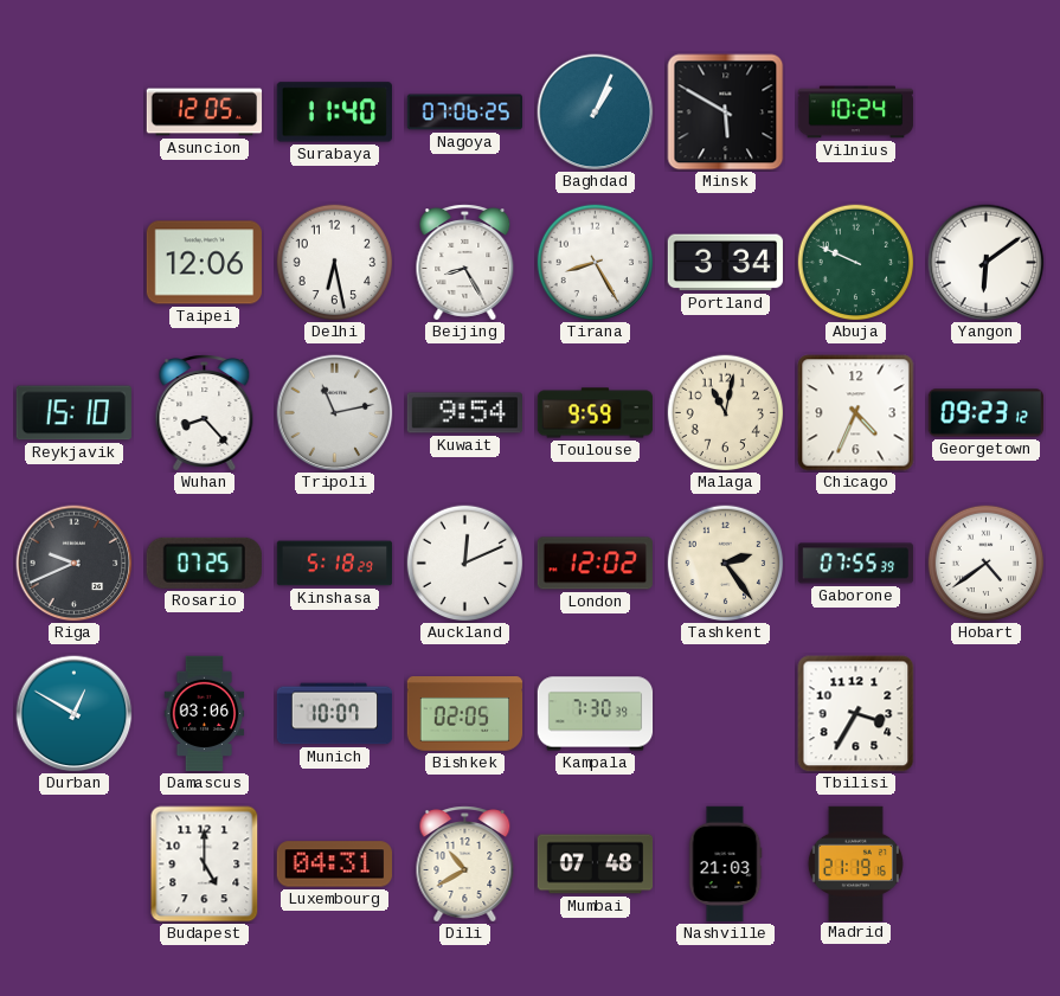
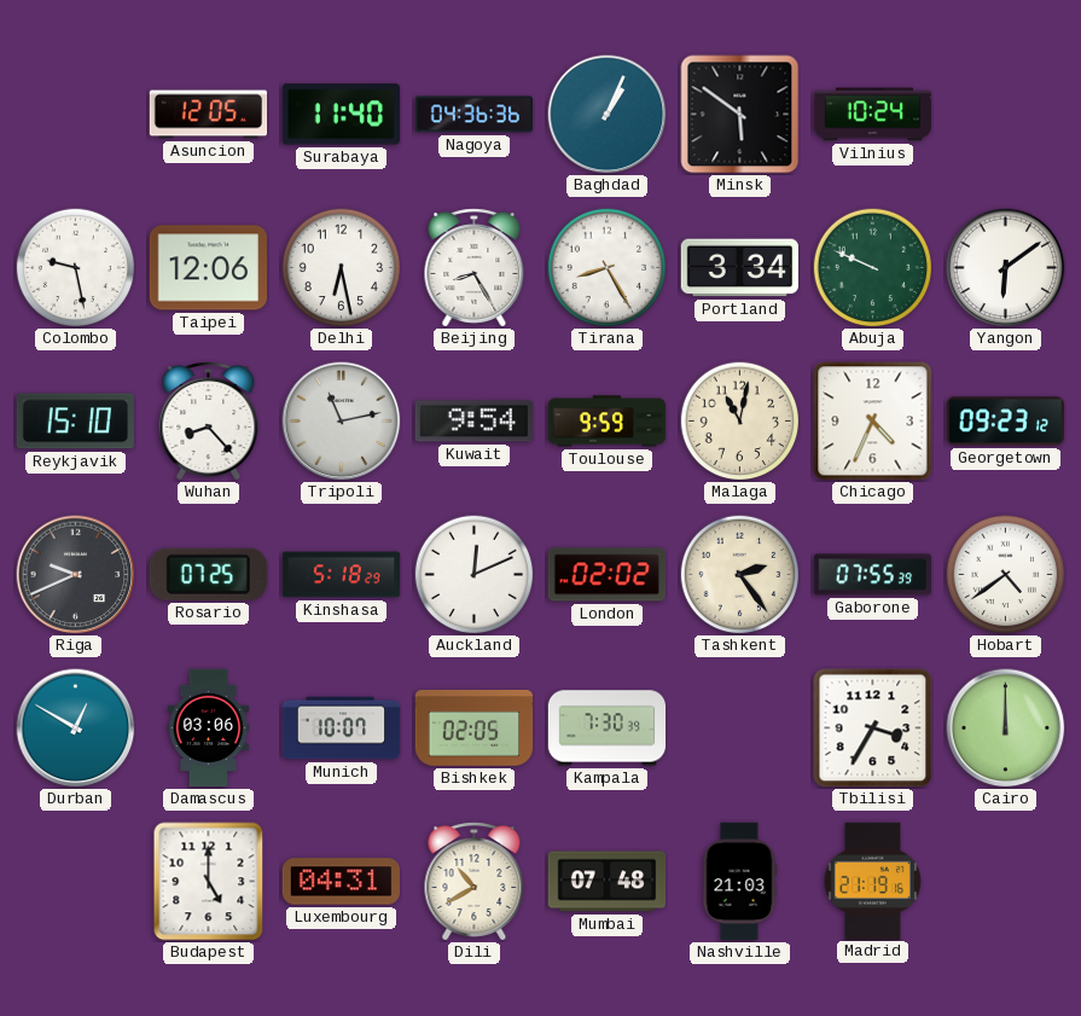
Nagoya: 07:06 -> 04:36 (473, 115)
Minsk: 5:50 -> 5:51 (740, 115)
Colombo: none -> 9:28 (76, 268)
London: 12:02 -> 02:02 (606, 575)
Cairo: none -> 12:00 (1006, 728)
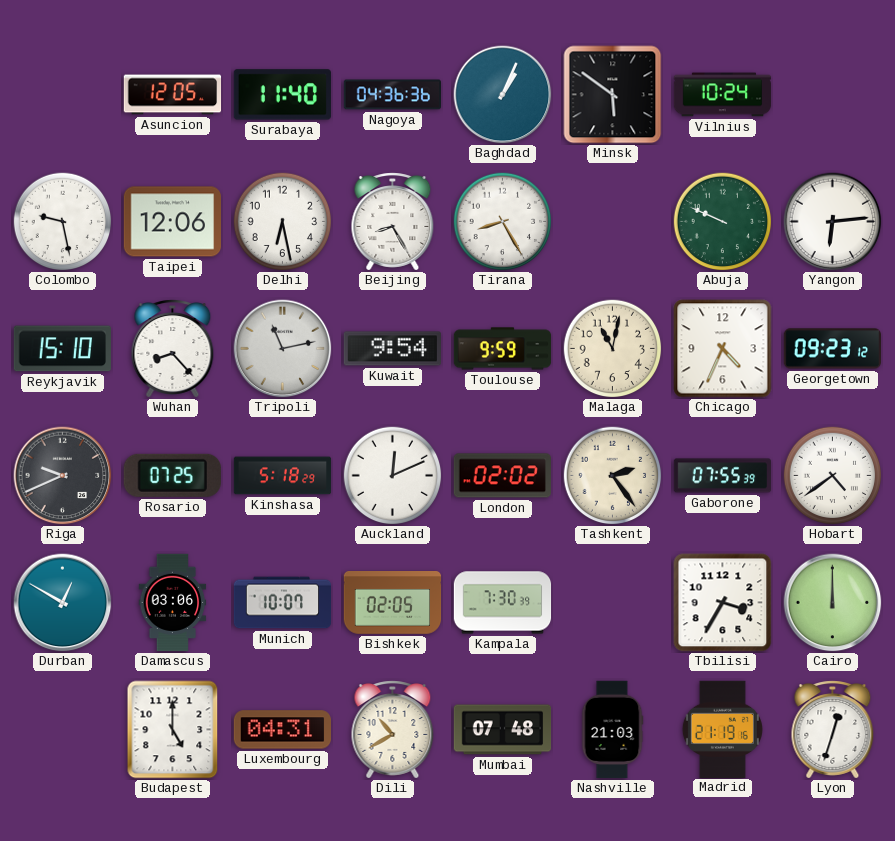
Portland: 3:34 -> none (739, 268)
Yangon: 6:09 -> 6:14 (833, 222)
Lyon: none -> 12:33 (833, 730)
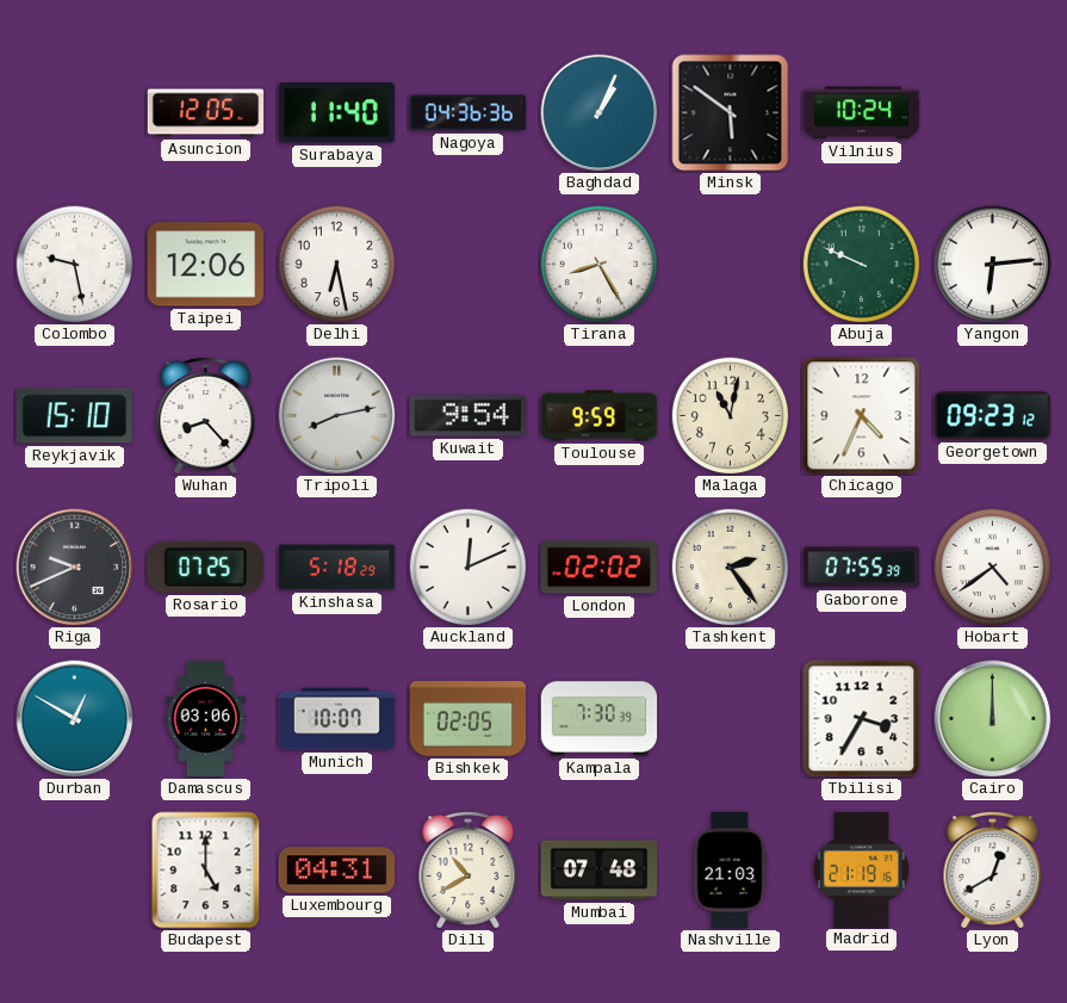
Beijing: 8:25 -> none (393, 222)
Tripoli: 11:13 -> 8:13 (337, 416)
Lyon: 12:33 -> 12:40 (993, 871)
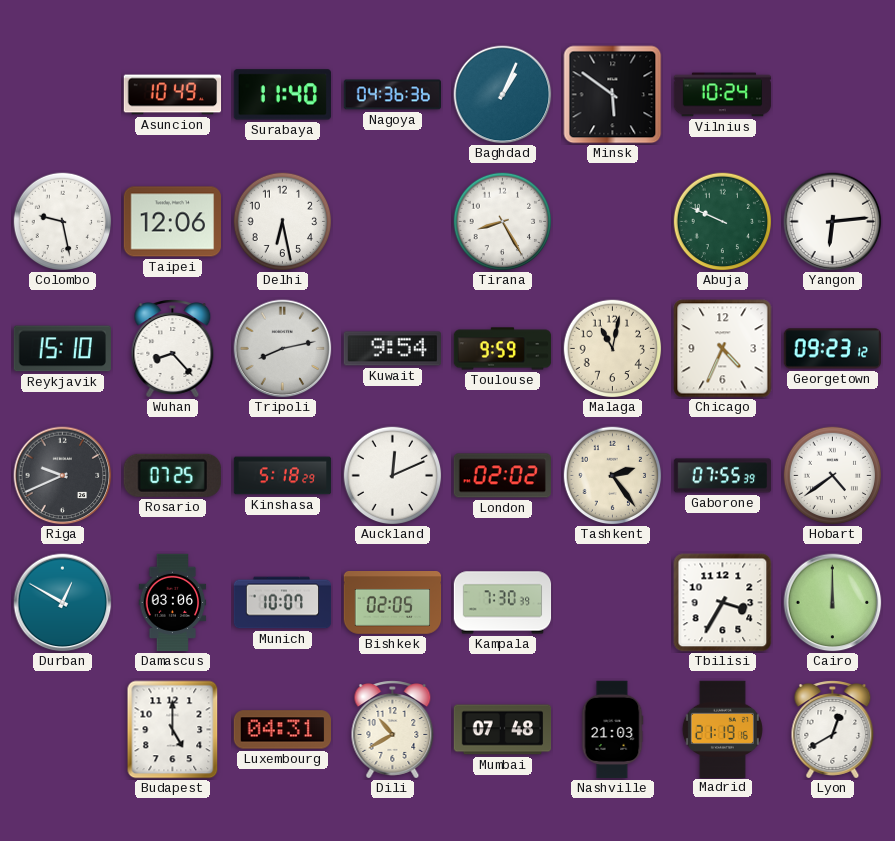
Asuncion: 12:05 -> 10:49 (173, 95)
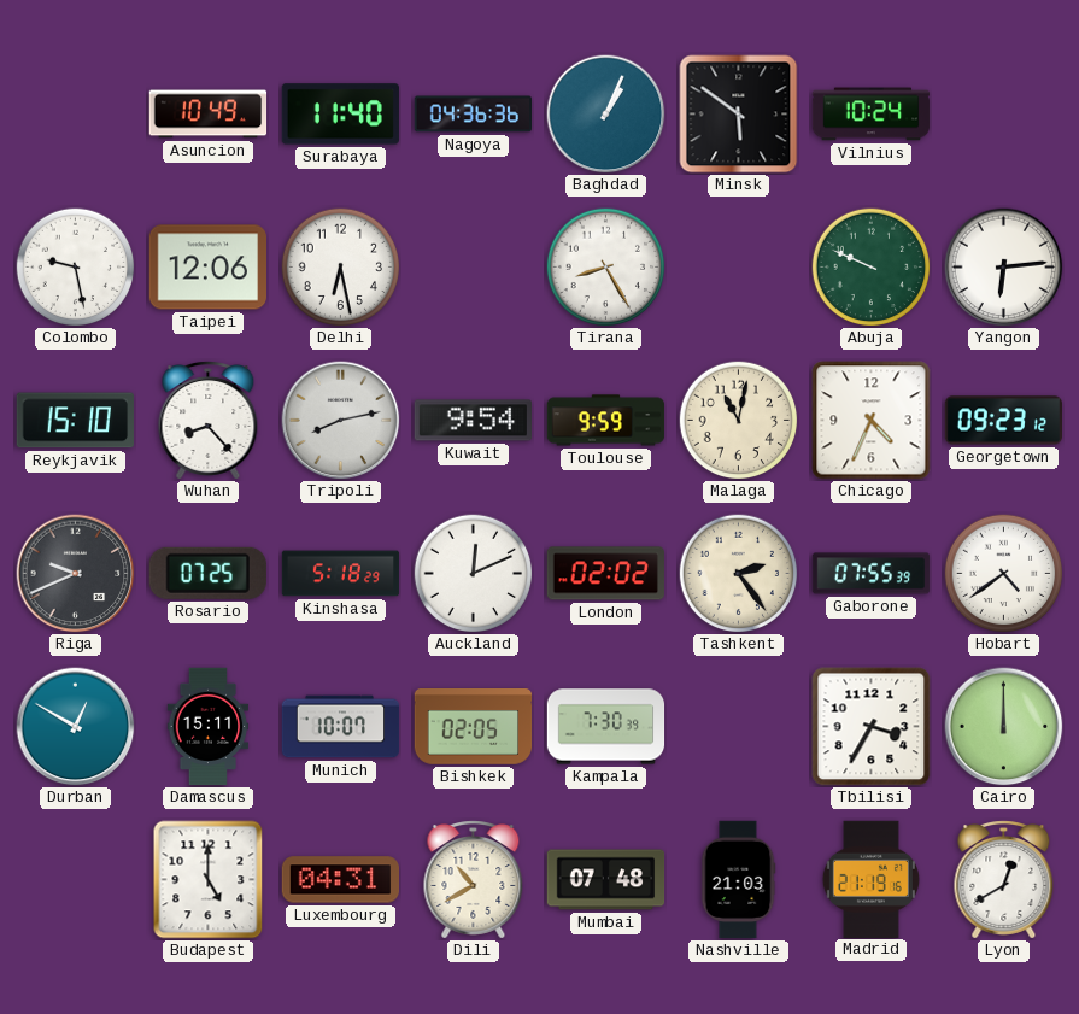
Damascus: 03:06 -> 15:11 (209, 727)
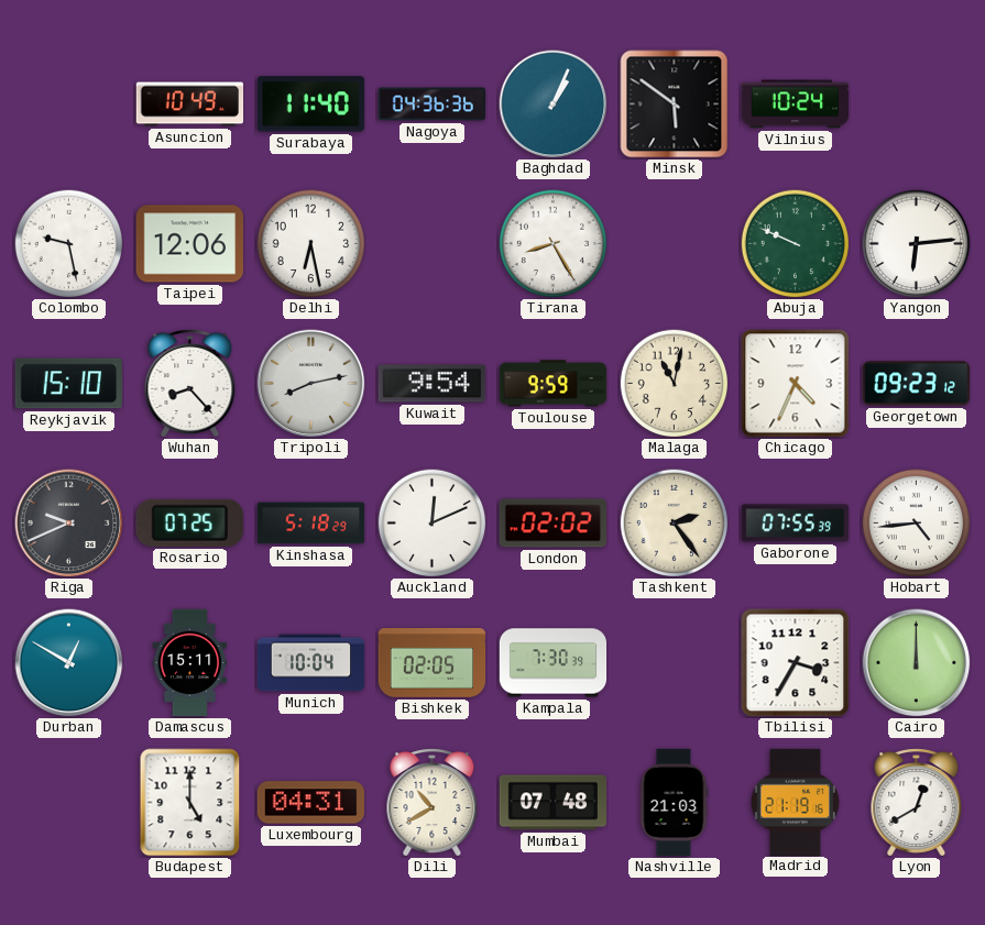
Hobart: 4:39 -> 4:44 (917, 524)
Munich: 10:07 -> 10:04 (311, 663)
